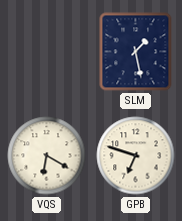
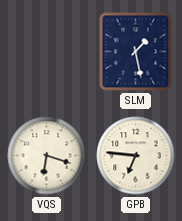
VQS: 6:20 -> 6:18 (47, 156)
GPB: 6:48 -> 6:46 (136, 156)
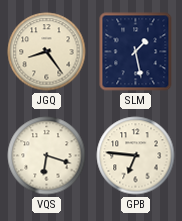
JGQ: none -> 8:24 (47, 52)
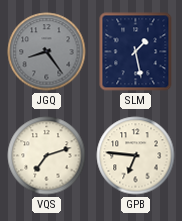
JGQ dial: cream -> grey (47, 52)
VQS: 6:18 -> 7:12 (47, 156)
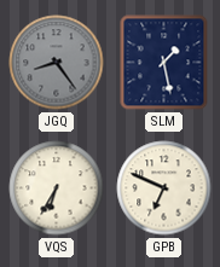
VQS: 7:12 -> 6:35 (57, 188)
GPB: 6:46 -> 6:49 (164, 188)
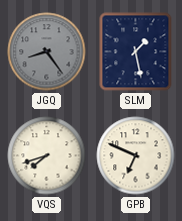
VQS: 6:35 -> 7:42 (47, 156)
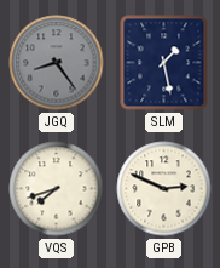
GPB: 6:49 -> 2:49 (164, 189)
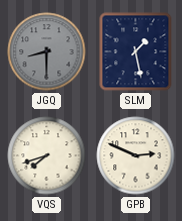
JGQ: 8:24 -> 8:30 (47, 52)
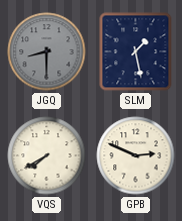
VQS: 7:42 -> 7:40 (47, 156)
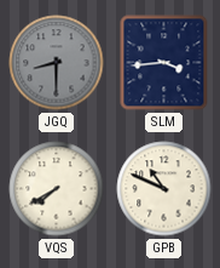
SLM: 1:28 -> 3:44 (164, 63)
GPB: 2:49 -> 10:49 (164, 189)
